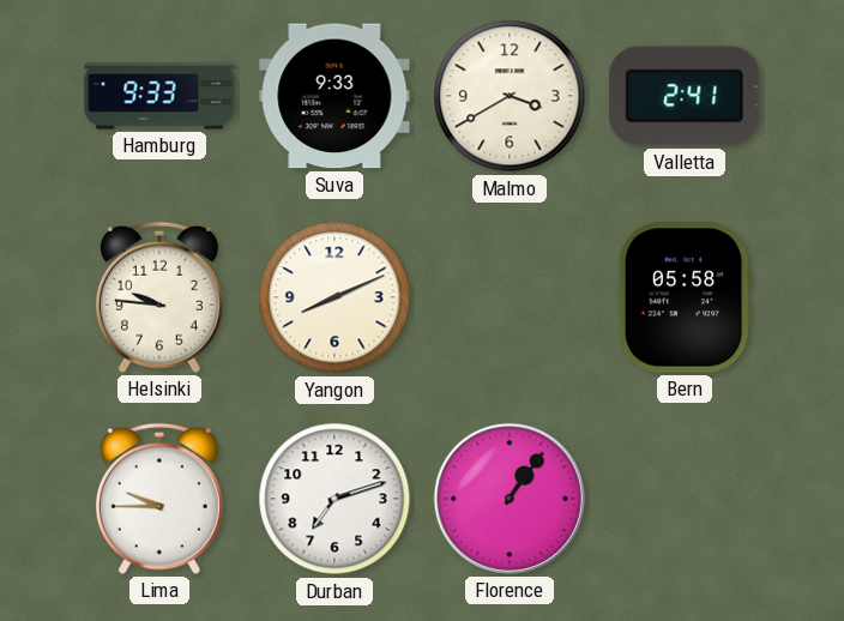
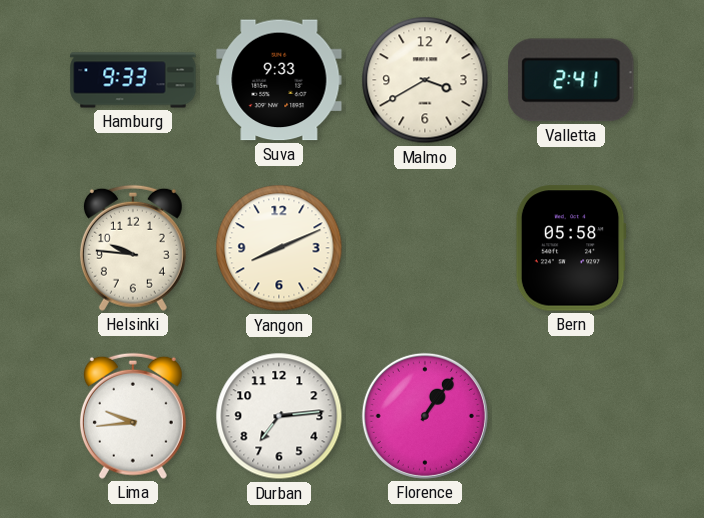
Lima: 9:45 -> 9:44 (133, 416)
Durban: 7:12 -> 7:14 (279, 416)
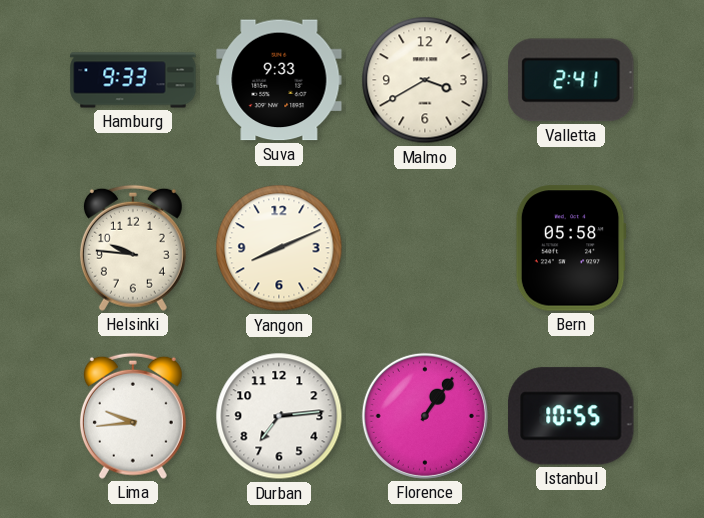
Istanbul: none -> 10:55 (571, 416)
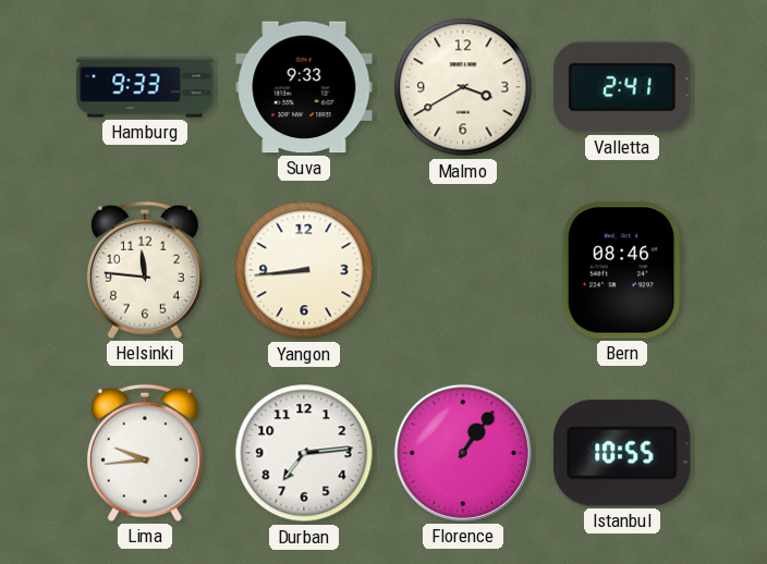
Helsinki: 9:46 -> 11:46 (145, 270)
Yangon: 8:11 -> 8:44 (304, 270)
Bern: 05:58 -> 08:46 (622, 270)
